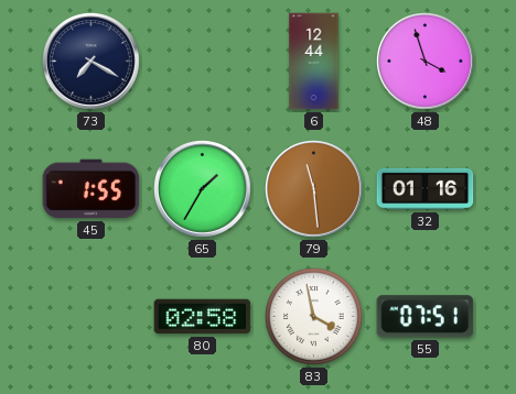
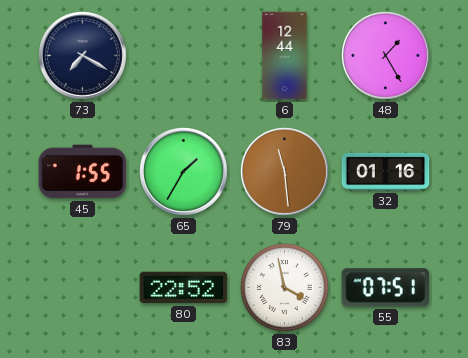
48: 3:57 -> 1:25 (386, 56)
80: 02:58 -> 22:52 (184, 288)
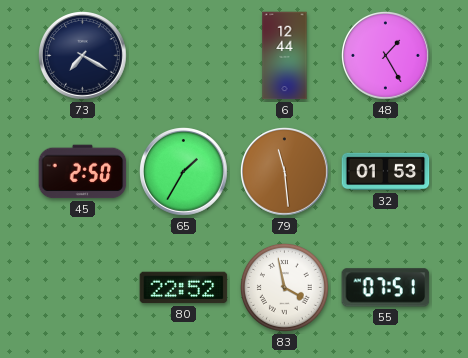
45: 1:55 -> 2:50 (83, 172)
32: 01:16 -> 01:53 (386, 172)
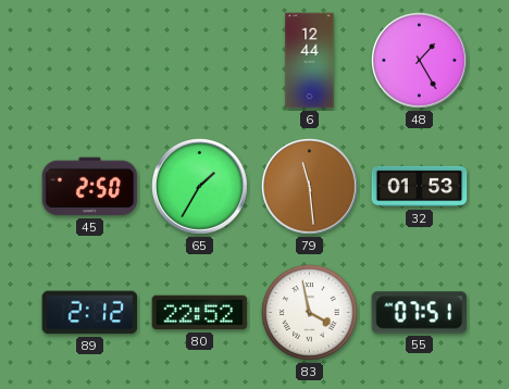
73: 7:20 -> none (83, 56)
89: none -> 2:12 (90, 313)
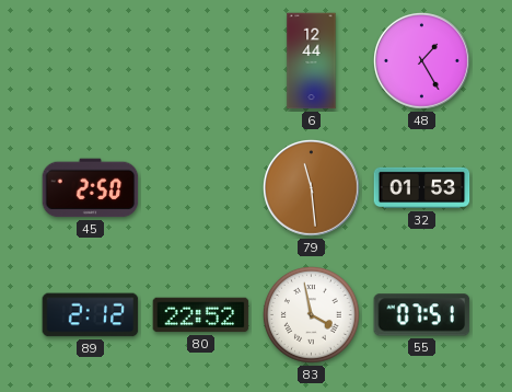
65: 1:35 -> none (200, 187)
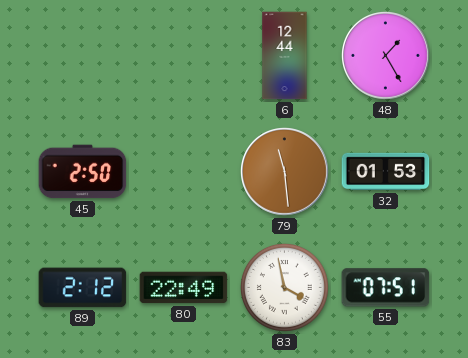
80: 22:52 -> 22:49 (184, 288)
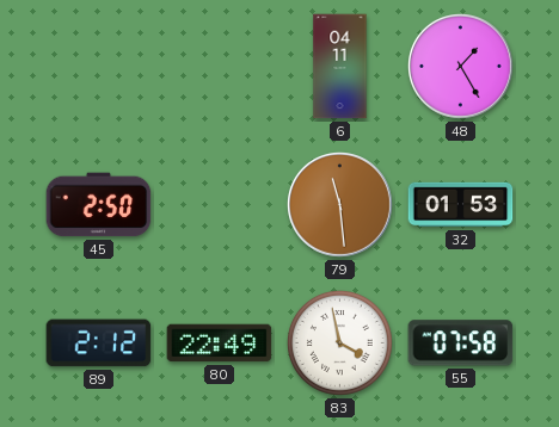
6: 12:44 -> 04:11 (340, 67)
55: 07:51 -> 07:58 (461, 344)
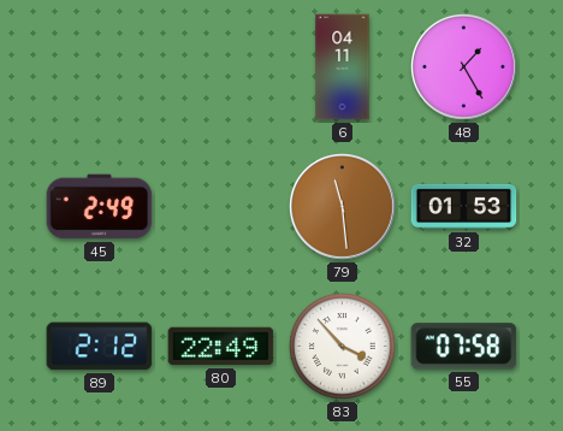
45: 2:50 -> 2:49 (100, 207)
83: 3:58 -> 3:53 (342, 346)
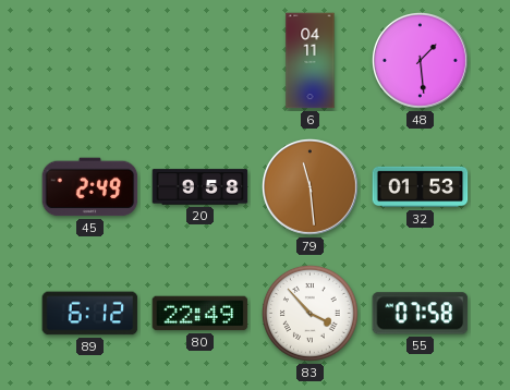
48: 1:25 -> 1:29 (421, 61)
20: none -> 9:58 (201, 187)
89: 2:12 -> 6:12 (90, 314)
